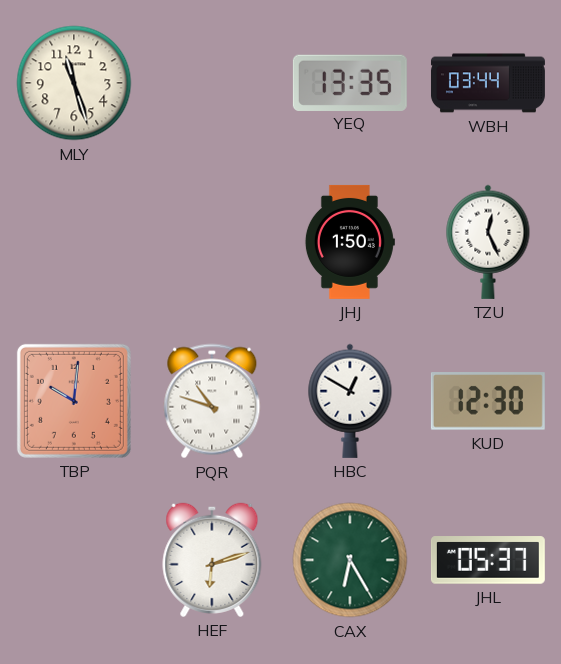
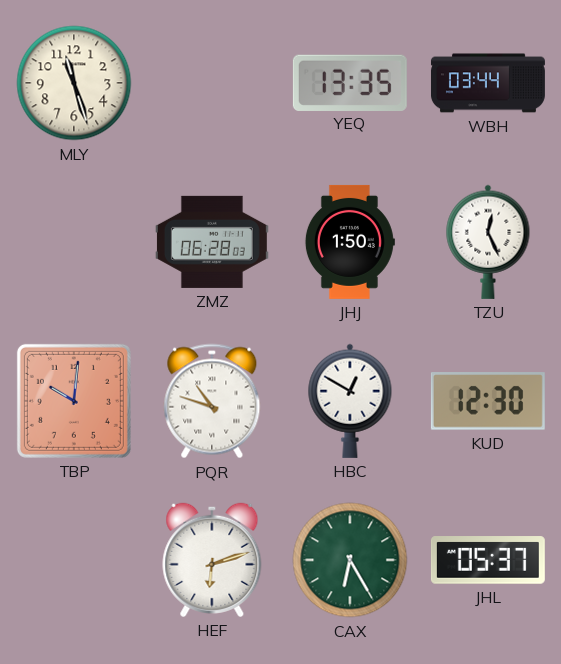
ZMZ: none -> 06:28 (212, 242)
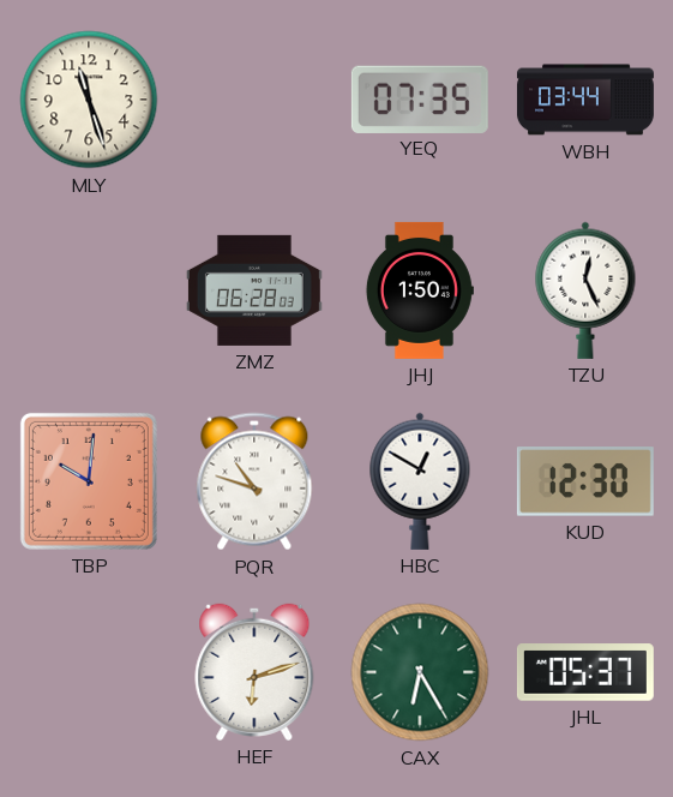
YEQ: 13:35 -> 07:35 (420, 98)
